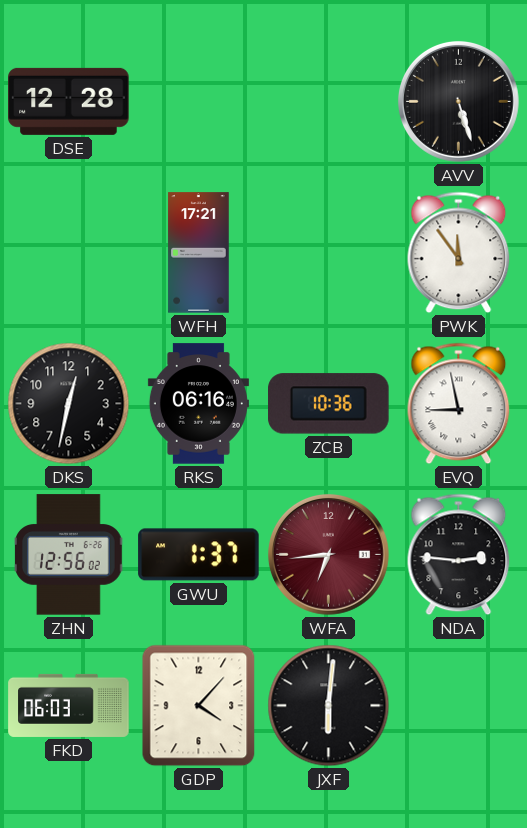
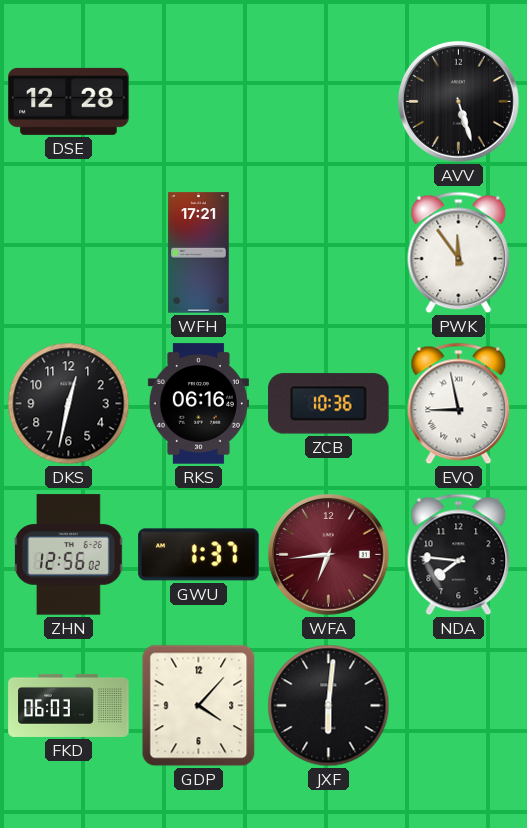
NDA: 2:46 -> 7:46 (459, 555)
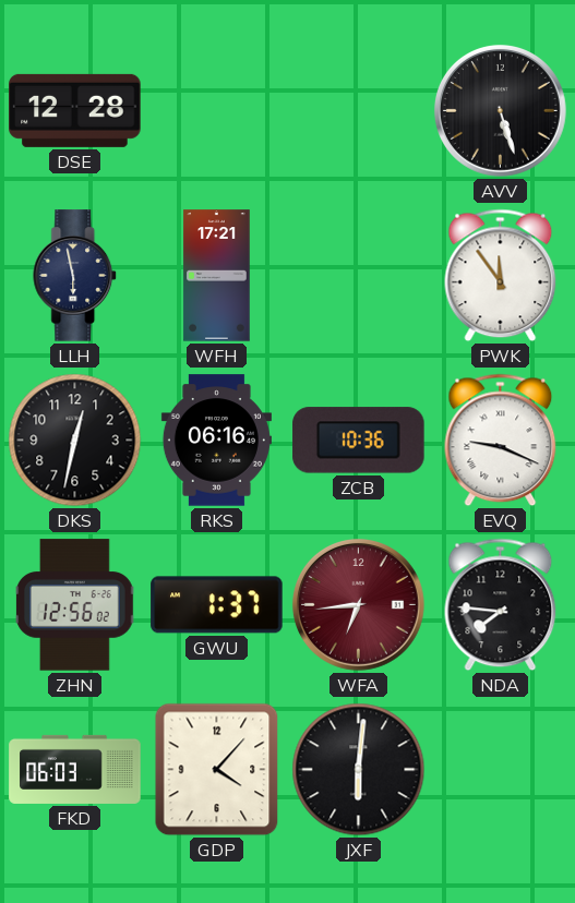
LLH: none -> 5:58 (75, 276)
EVQ: 8:58 -> 9:19 (501, 441)
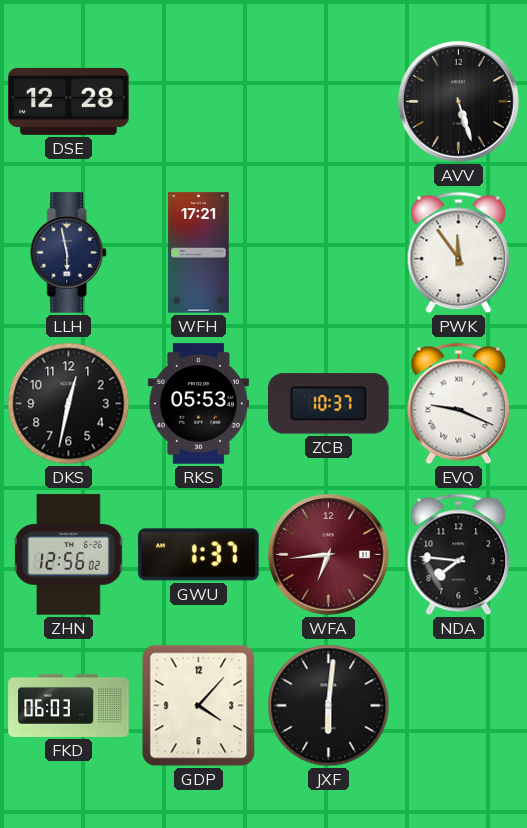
RKS: 06:16 -> 05:53 (198, 404)
ZCB: 10:36 -> 10:37 (329, 404)
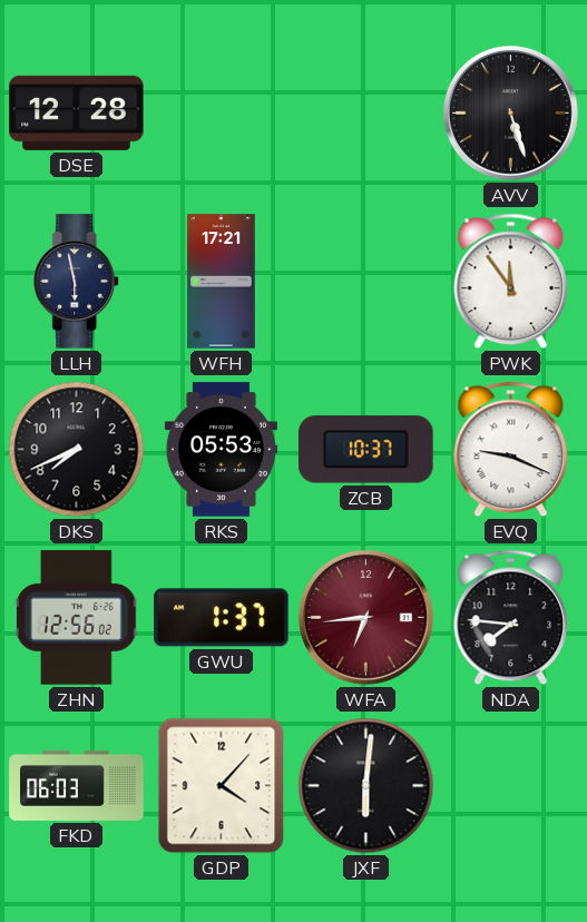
DKS: 12:32 -> 7:41 (77, 450)
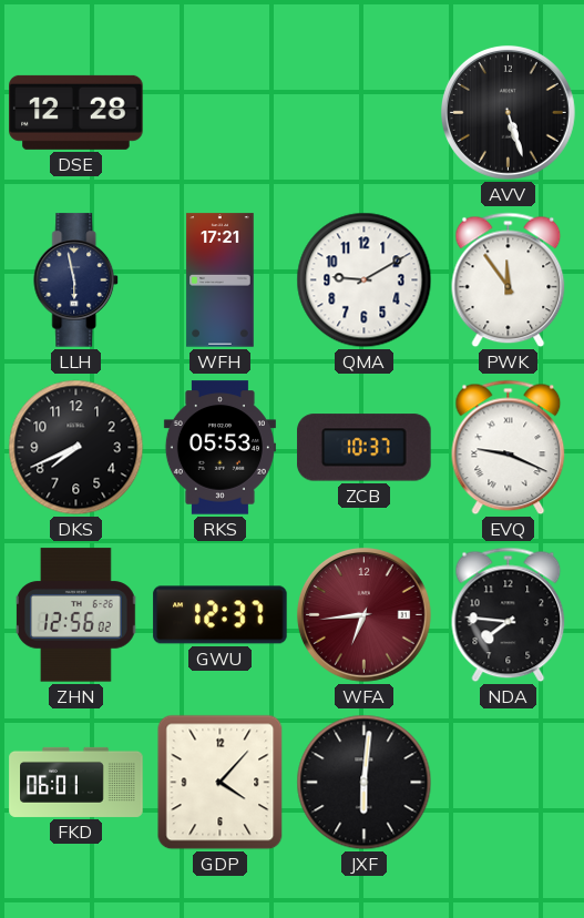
QMA: none -> 9:10 (365, 280)
GWU: 1:37 -> 12:37 (221, 615)
FKD: 06:03 -> 06:01 (76, 782)
